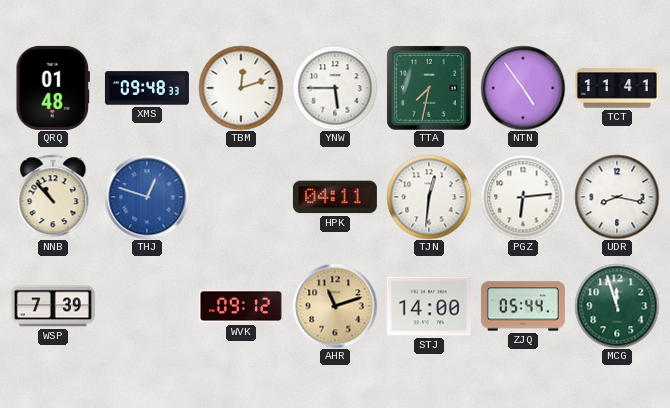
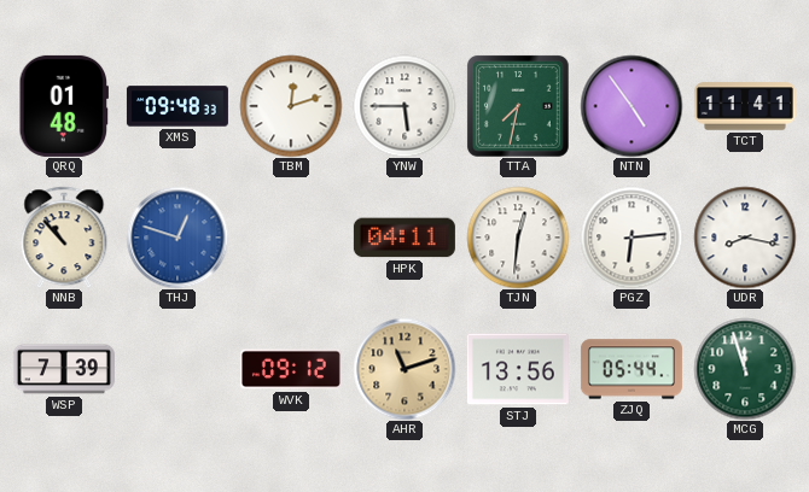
STJ: 14:00 -> 13:56 (518, 369)
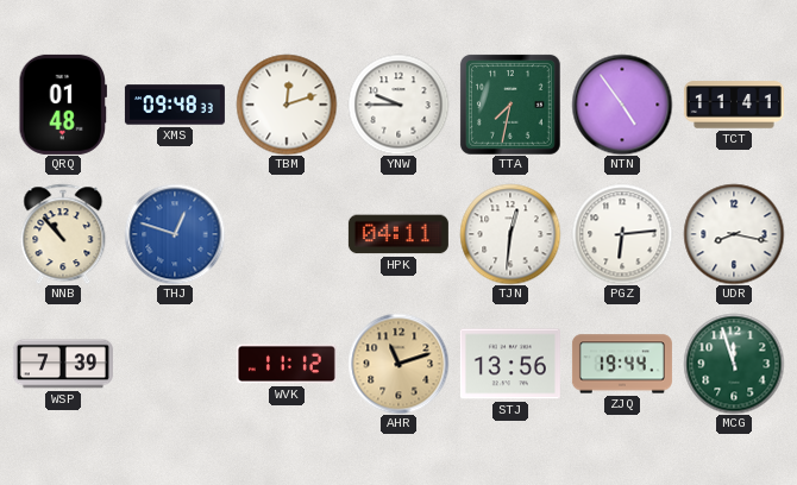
YNW: 5:45 -> 9:45 (398, 105)
WVK: 09:12 -> 11:12 (287, 364)
ZJQ: 05:44 -> 19:44 (622, 364)
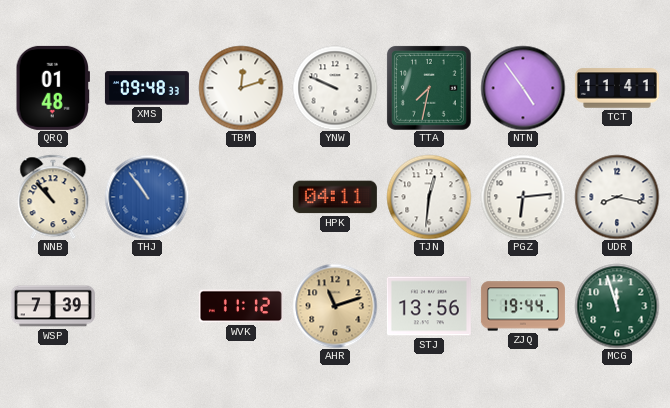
YNW: 9:45 -> 9:49 (335, 88)
THJ: 12:48 -> 10:54 (147, 197)
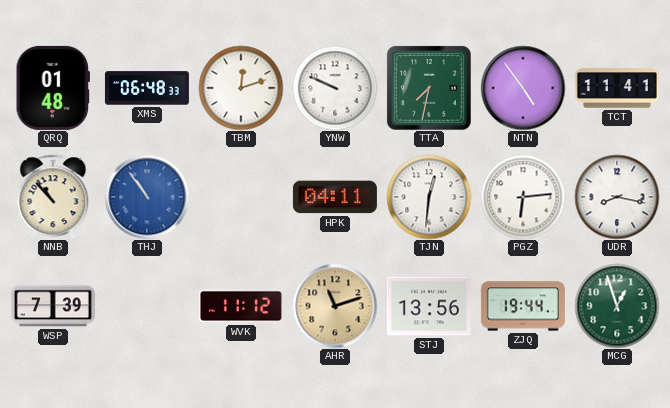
XMS: 09:48 -> 06:48 (147, 88)
MCG: 11:57 -> 12:57 (617, 306)
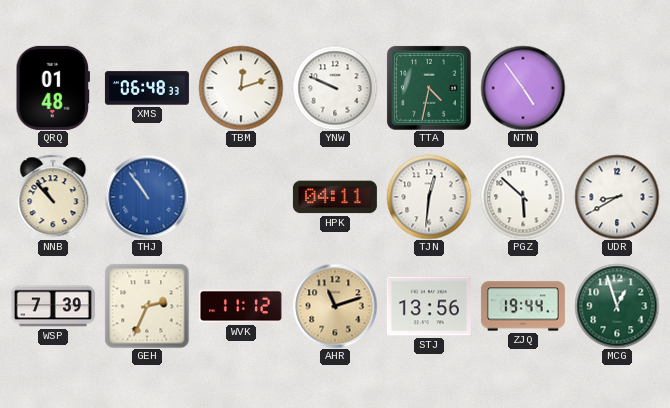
TTA: 7:32 -> 4:32 (429, 88)
TCT: 11:41 -> none (617, 88)
PGZ: 6:14 -> 5:52 (523, 197)
UDR: 8:17 -> 8:40 (617, 197)
GEH: none -> 2:34 (147, 306)
